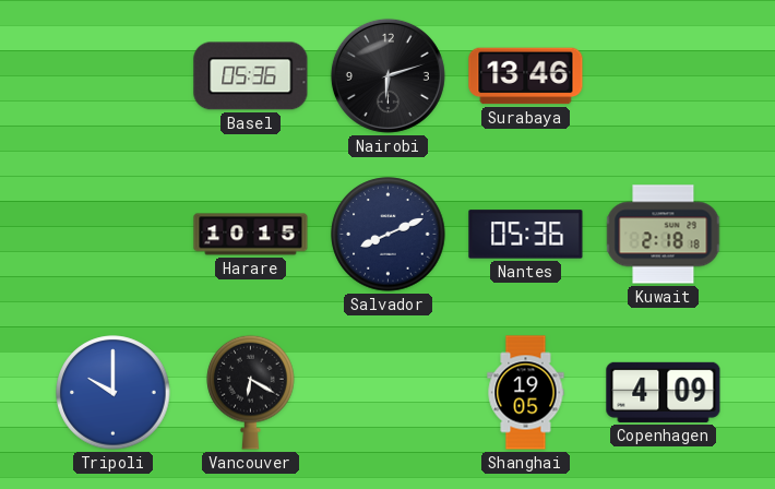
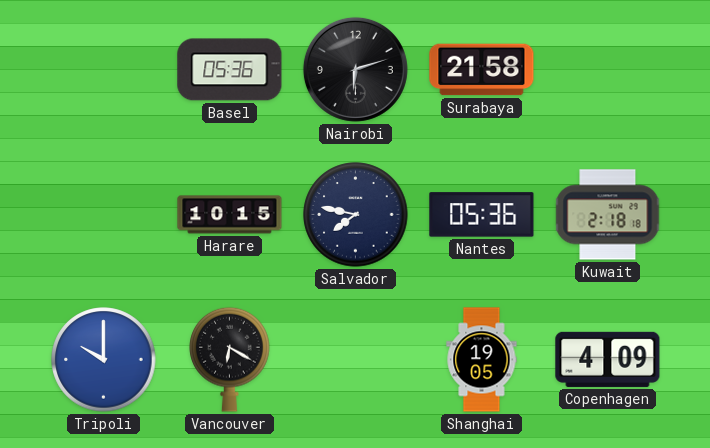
Surabaya: 13:46 -> 21:58 (482, 70)
Salvador: 8:11 -> 7:47 (356, 215)
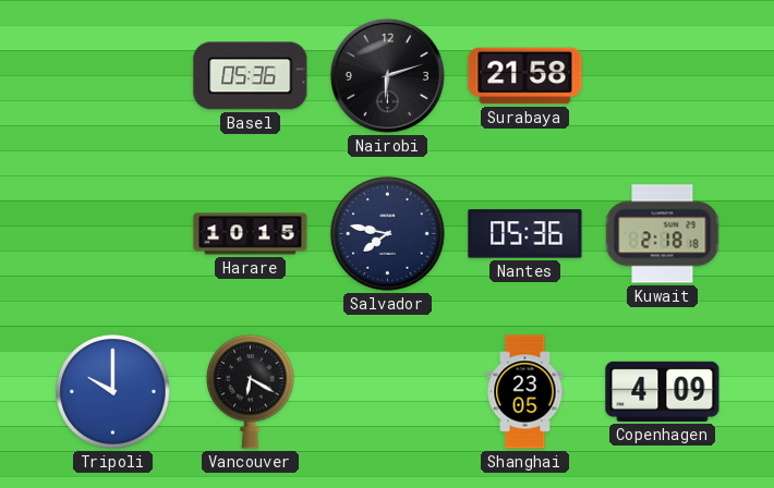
Shanghai: 19:05 -> 23:05 (525, 392)
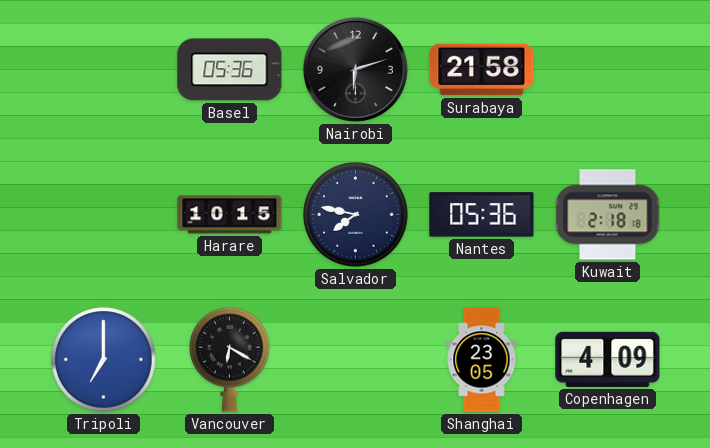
Tripoli: 10:00 -> 7:00 (104, 360)
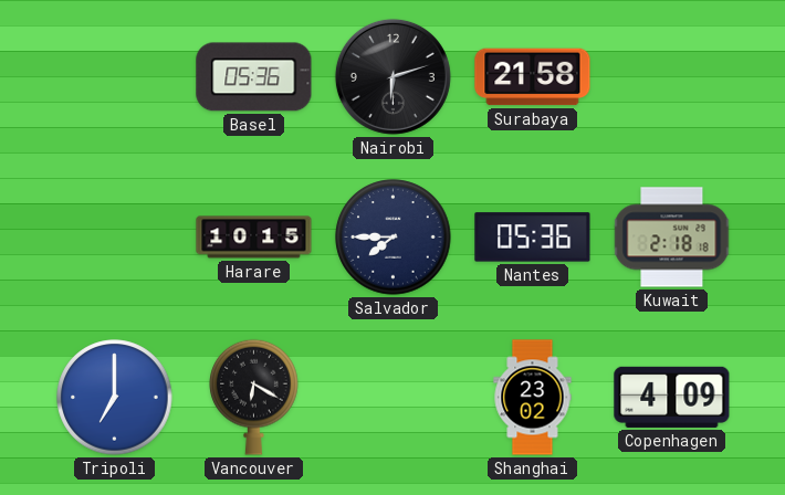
Salvador: 7:47 -> 7:45 (394, 238)
Shanghai: 23:05 -> 23:02 (533, 398)
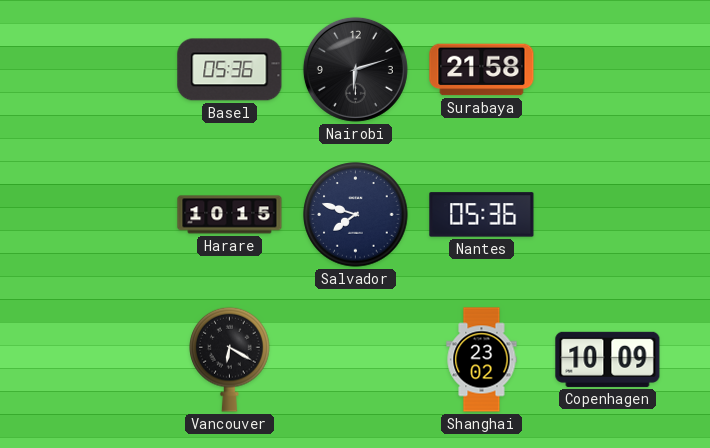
Salvador: 7:45 -> 7:48 (356, 215)
Kuwait: 2:18 -> none (672, 238)
Tripoli: 7:00 -> none (115, 398)
Copenhagen: 4:09 -> 10:09 (608, 359)
